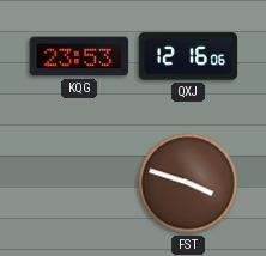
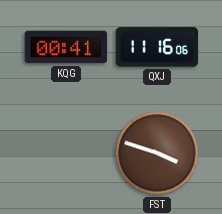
KQG: 23:53 -> 00:41 (66, 47)
QXJ: 12:16 -> 11:16 (157, 47)
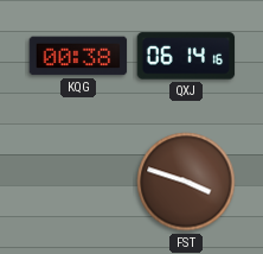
KQG: 00:41 -> 00:38 (78, 56)
QXJ: 11:16 -> 06:14 (186, 56)
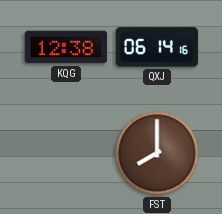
KQG: 00:38 -> 12:38 (66, 47)
FST: 3:48 -> 8:00 (157, 153)
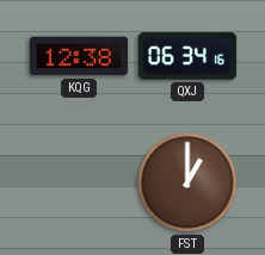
QXJ: 06:14 -> 06:34 (187, 56)
FST: 8:00 -> 1:00 (187, 182)
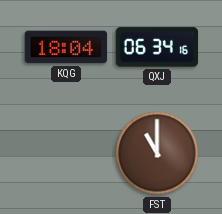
KQG: 12:38 -> 18:04 (66, 47)
FST: 1:00 -> 11:00 (157, 153)
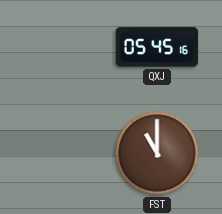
KQG: 18:04 -> none (66, 47)
QXJ: 06:34 -> 05:45 (157, 47)
